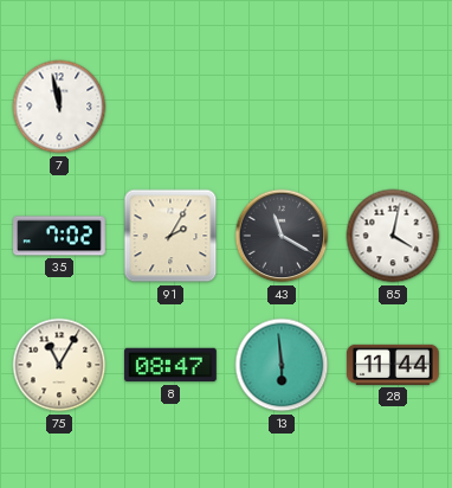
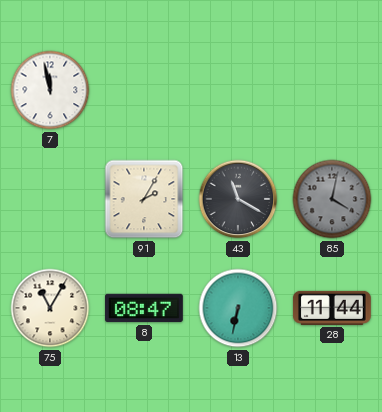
35: 7:02 -> none (60, 236)
85 dial: white -> grey (332, 199)
13: 5:59 -> 6:32 (238, 308)
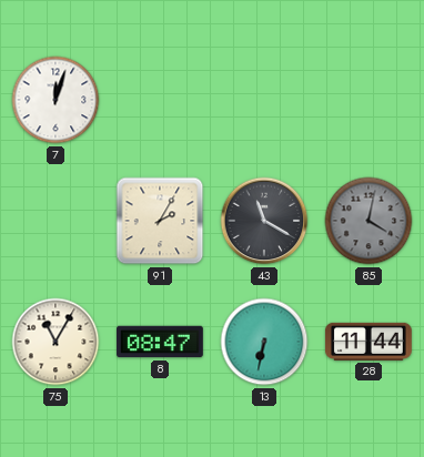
7: 11:58 -> 12:03 (55, 100)
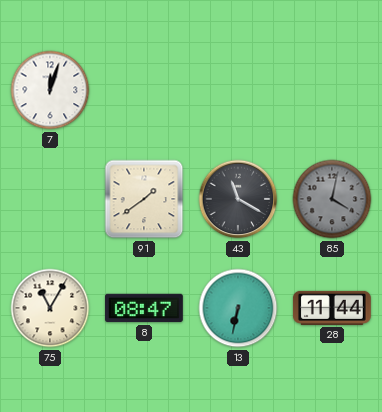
91: 2:05 -> 1:39 (144, 199)
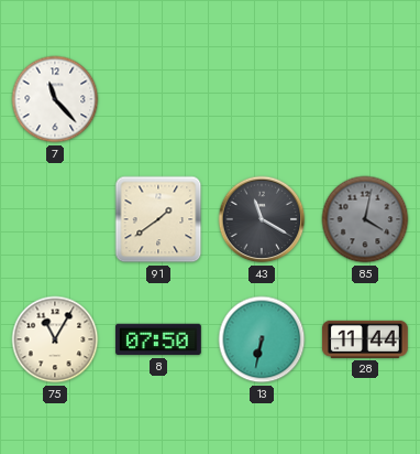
7: 12:03 -> 11:23 (55, 99)
8: 08:47 -> 07:50 (159, 339)
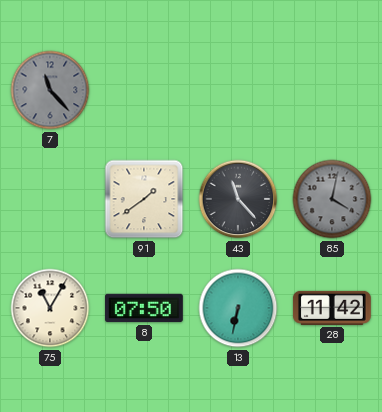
7 dial: white -> grey (50, 90)
43: 11:20 -> 11:23 (238, 199)
28: 11:44 -> 11:42 (332, 308)
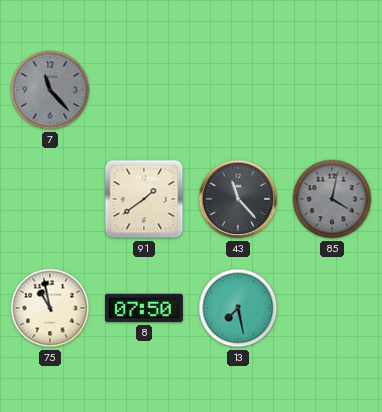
75: 11:05 -> 10:58 (50, 308)
13: 6:32 -> 7:28 (238, 308)
28: 11:42 -> none (332, 308)
